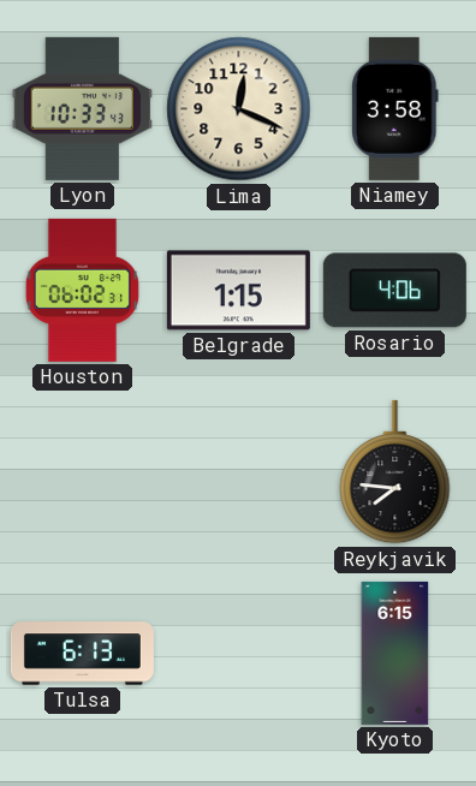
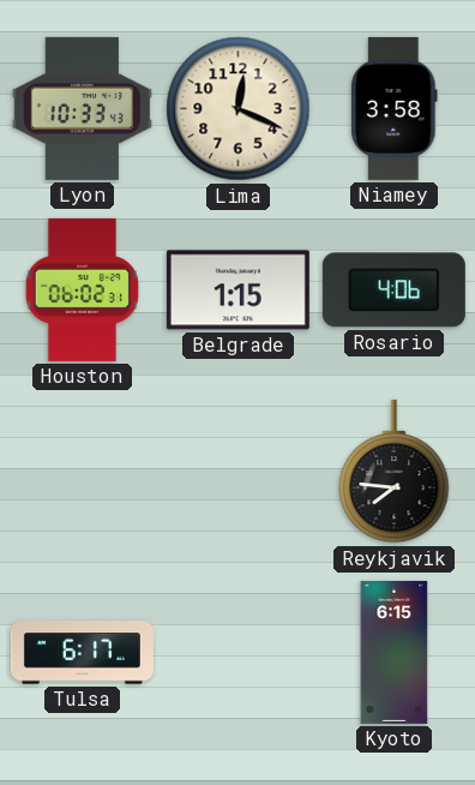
Tulsa: 6:13 -> 6:17 (82, 653)
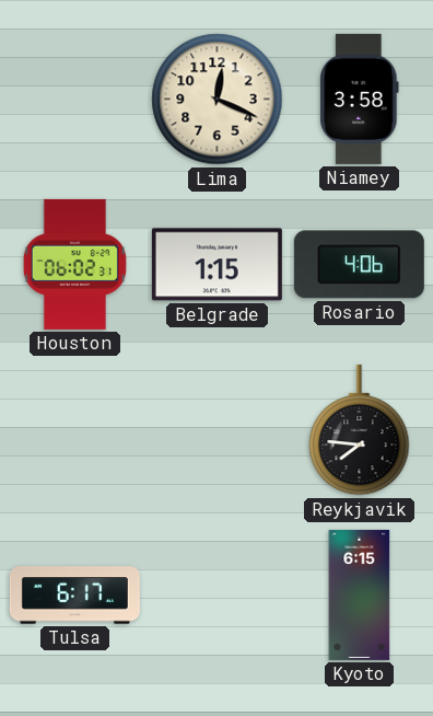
Lyon: 10:33 -> none (82, 108)
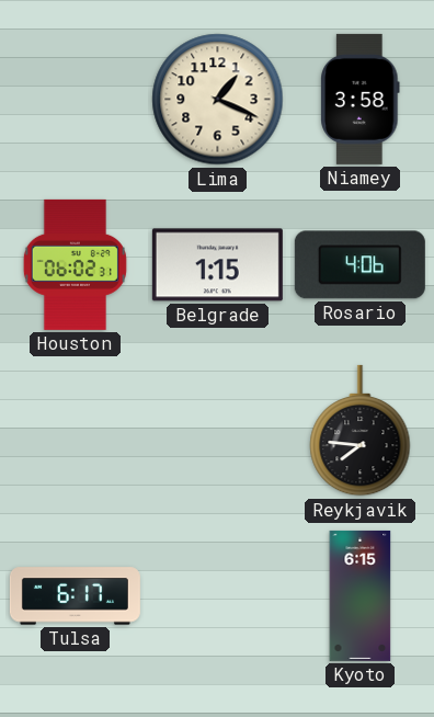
Lima: 12:19 -> 1:19 (218, 100)
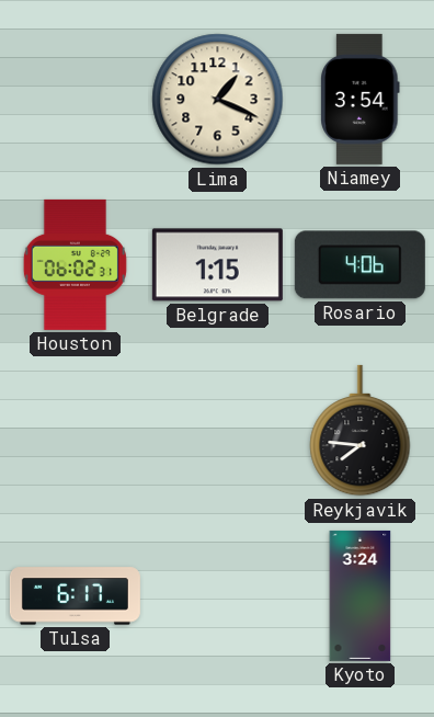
Niamey: 3:58 -> 3:54 (361, 99)
Kyoto: 6:15 -> 3:24 (361, 595)
